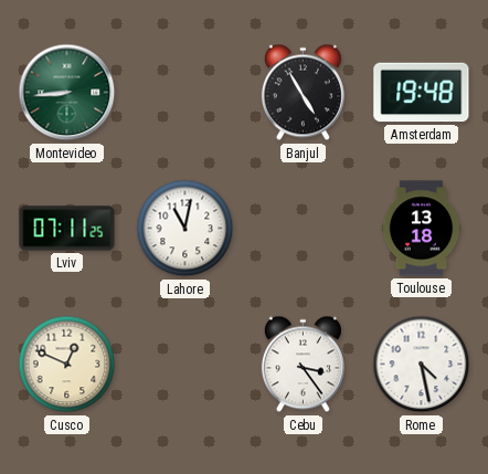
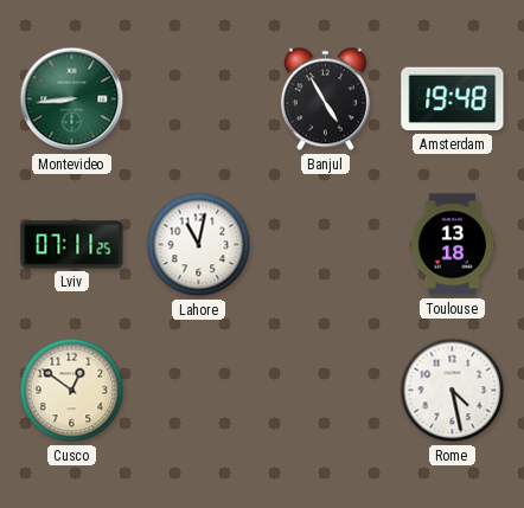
Cusco: 12:49 -> 12:51 (72, 391)
Cebu: 3:24 -> none (303, 365)
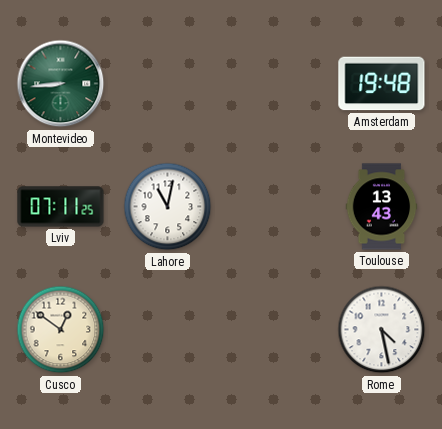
Banjul: 4:55 -> none (325, 99)
Toulouse: 13:18 -> 13:43 (382, 207)
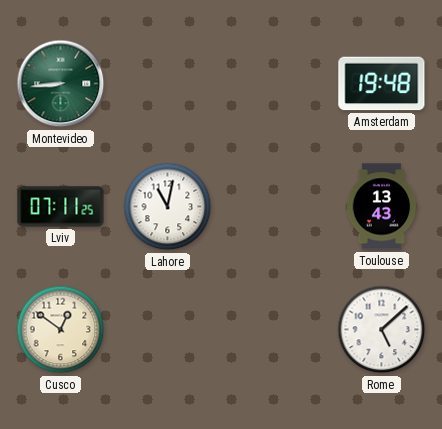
Rome: 4:28 -> 5:08 (382, 330)
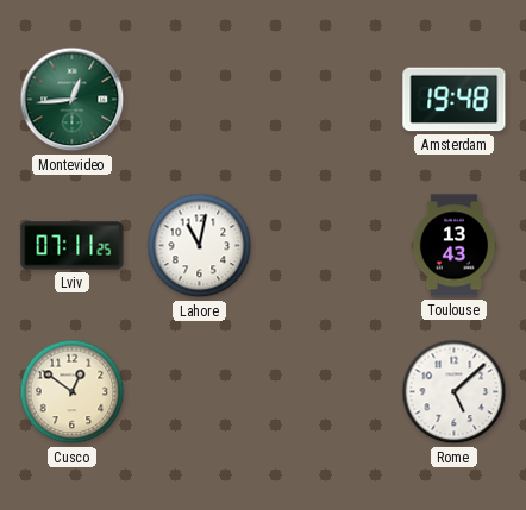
Montevideo: 8:44 -> 12:44 (73, 100)
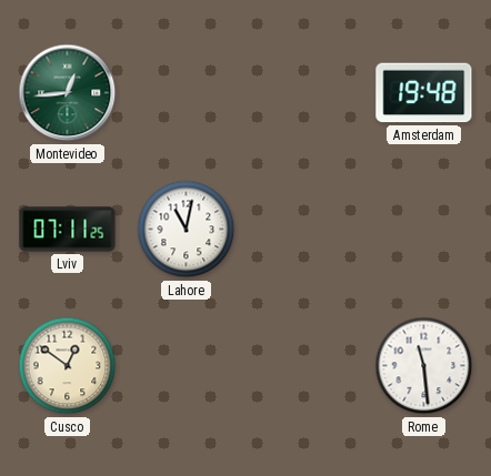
Toulouse: 13:43 -> none (455, 246)
Rome: 5:08 -> 11:29 (424, 366)
